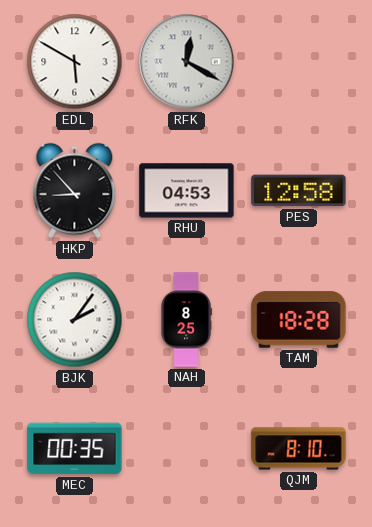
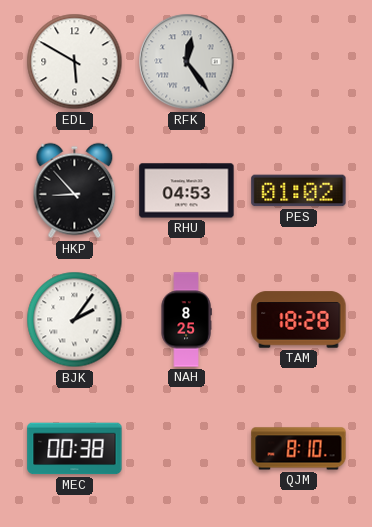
RFK: 12:20 -> 12:24 (187, 62)
PES: 12:58 -> 01:02 (299, 191)
MEC: 00:35 -> 00:38 (75, 449)
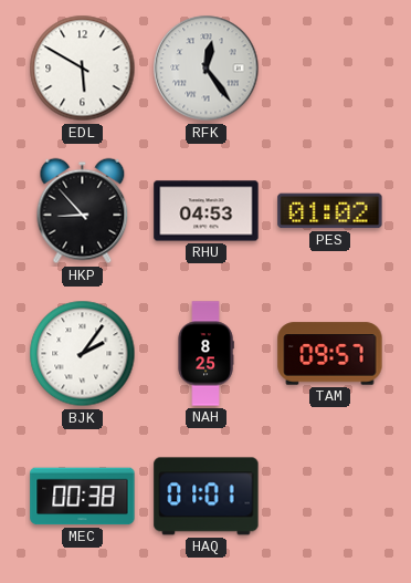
TAM: 18:28 -> 09:57 (330, 354)
HAQ: none -> 01:01 (207, 497)
QJM: 8:10 -> none (299, 449)
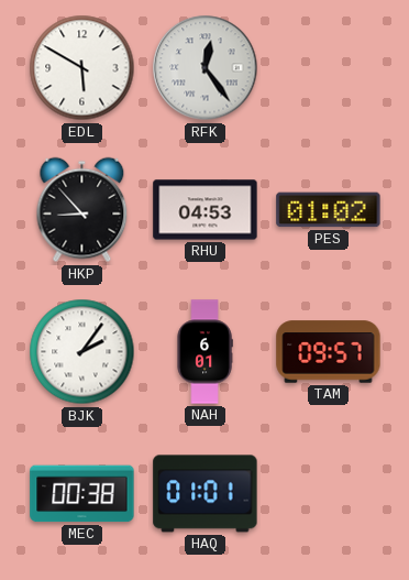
NAH: 8:25 -> 6:01 (204, 352)
